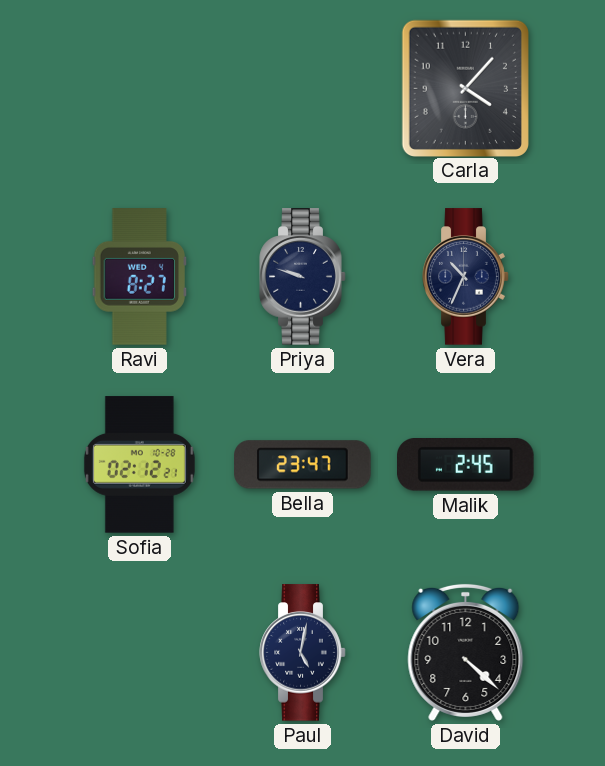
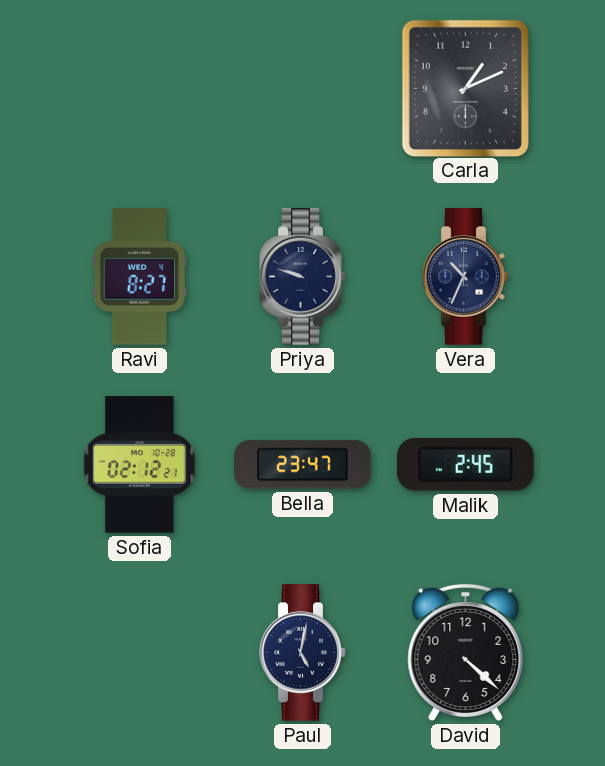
Carla: 4:07 -> 1:11 (465, 88)
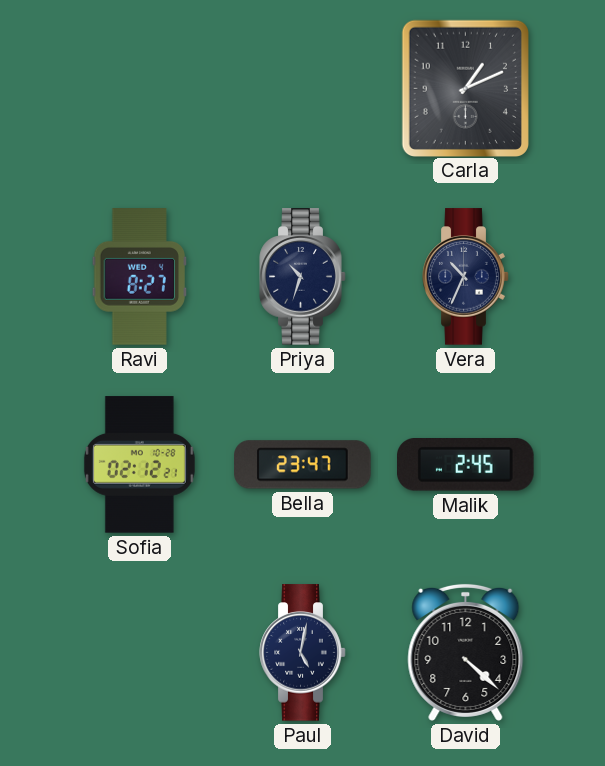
Priya: 9:48 -> 10:33 (303, 277)
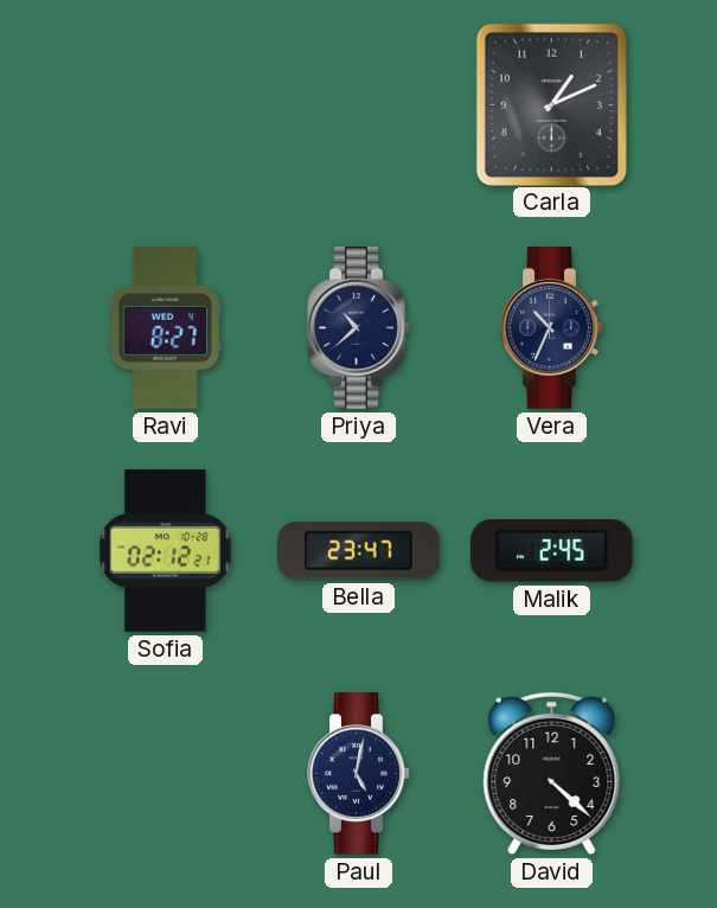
Priya: 10:33 -> 10:38 (359, 328)
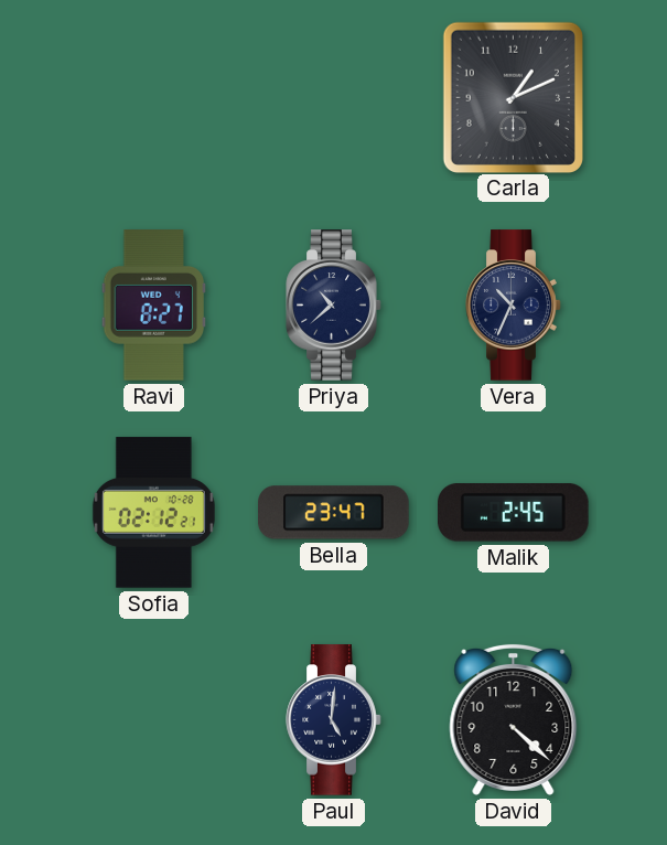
Paul: 5:02 -> 5:01 (334, 720)
